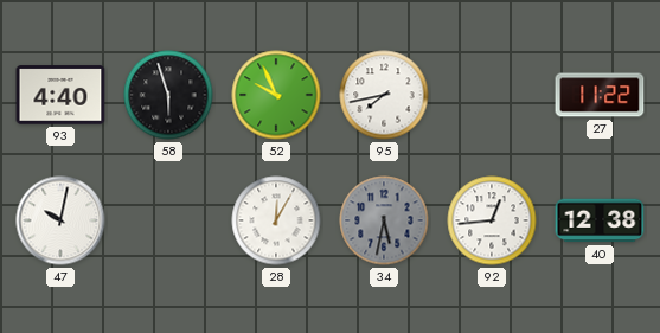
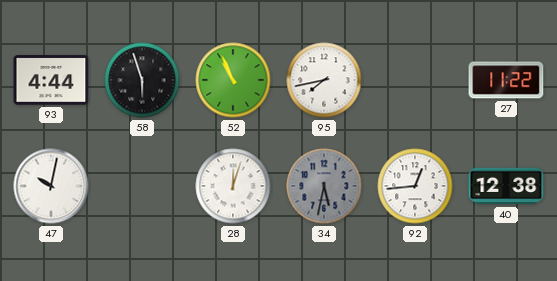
93: 4:40 -> 4:44 (51, 80)
52: 9:56 -> 10:56 (233, 80)
28: 12:05 -> 12:03 (233, 186)
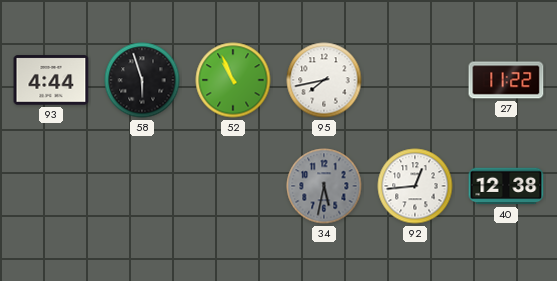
47: 10:02 -> none (51, 186)
28: 12:03 -> none (233, 186)
